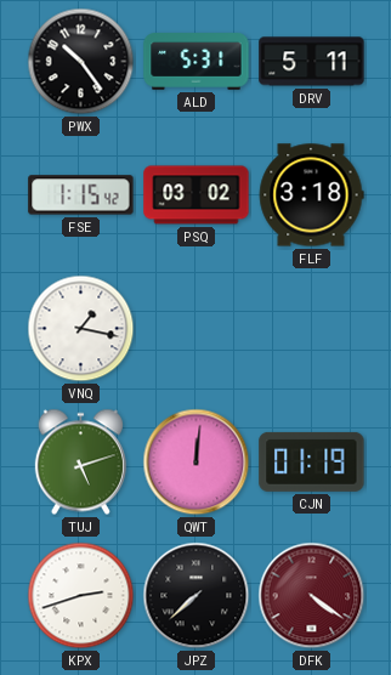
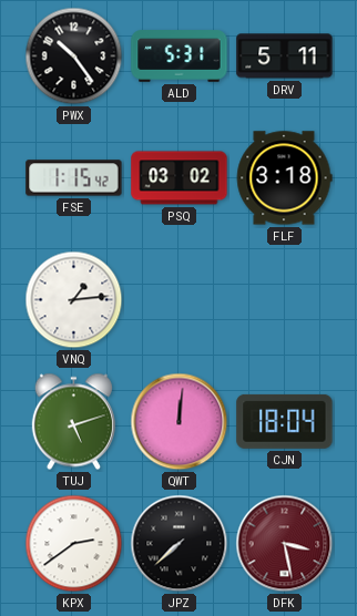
VNQ: 1:17 -> 1:14 (74, 300)
CJN: 01:19 -> 18:04 (285, 421)
KPX: 2:42 -> 2:39 (74, 544)
DFK: 4:21 -> 3:28 (285, 544)
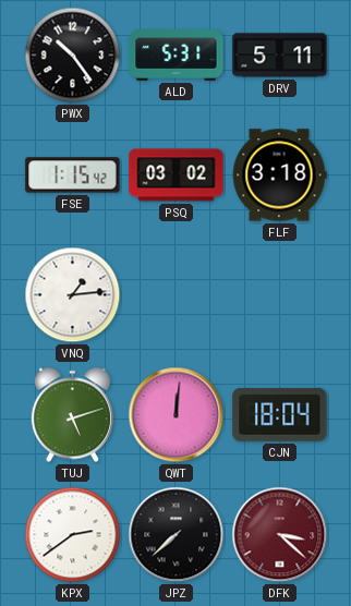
DFK: 3:28 -> 3:22 (280, 535)
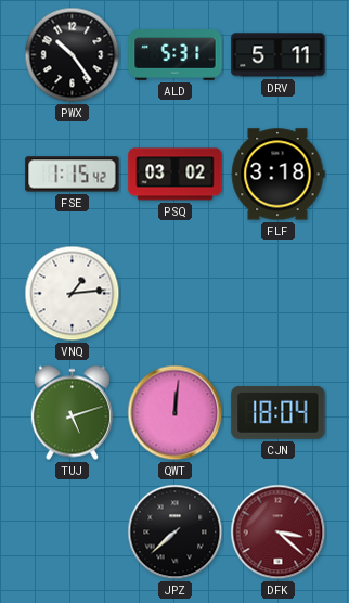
KPX: 2:39 -> none (73, 535)
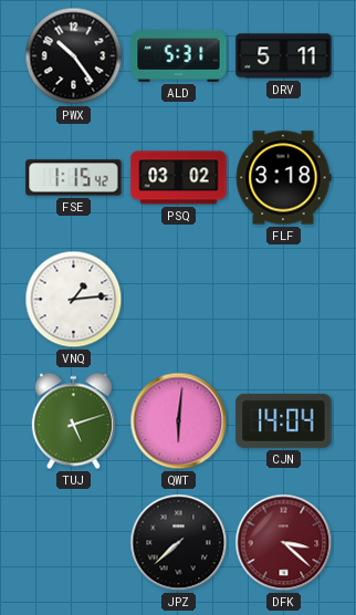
QWT: 12:01 -> 6:01 (179, 421)
CJN: 18:04 -> 14:04 (284, 420)
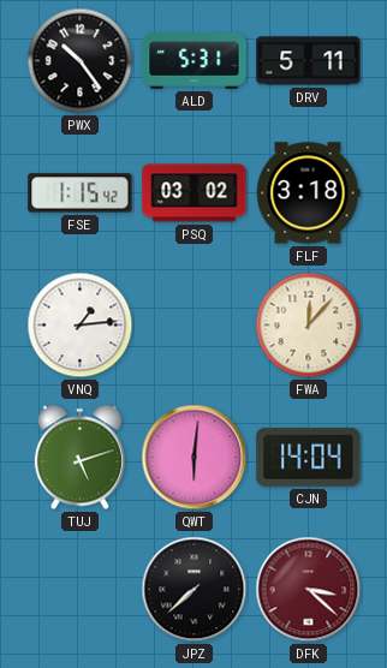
FWA: none -> 12:07 (309, 326)
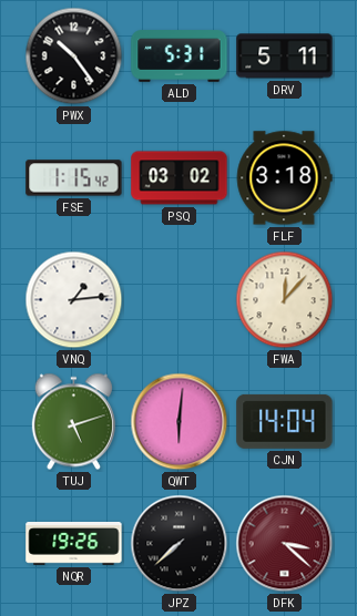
NQR: none -> 19:26 (74, 544)
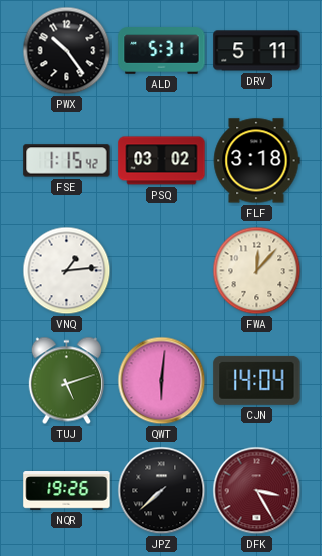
DFK: 3:22 -> 3:25 (257, 491)
